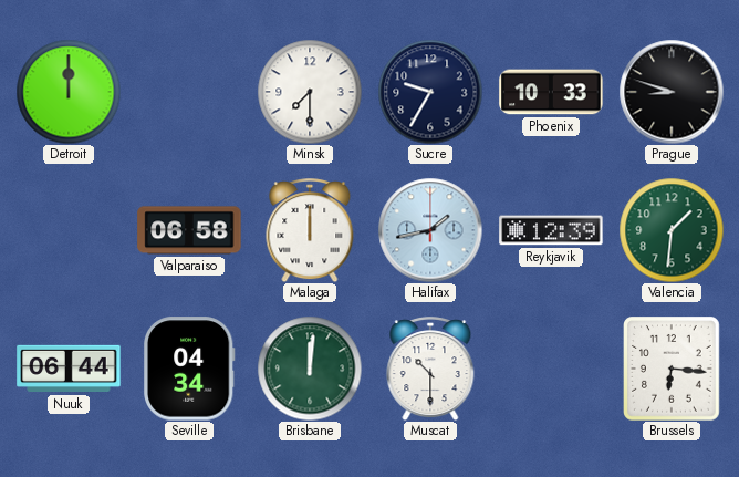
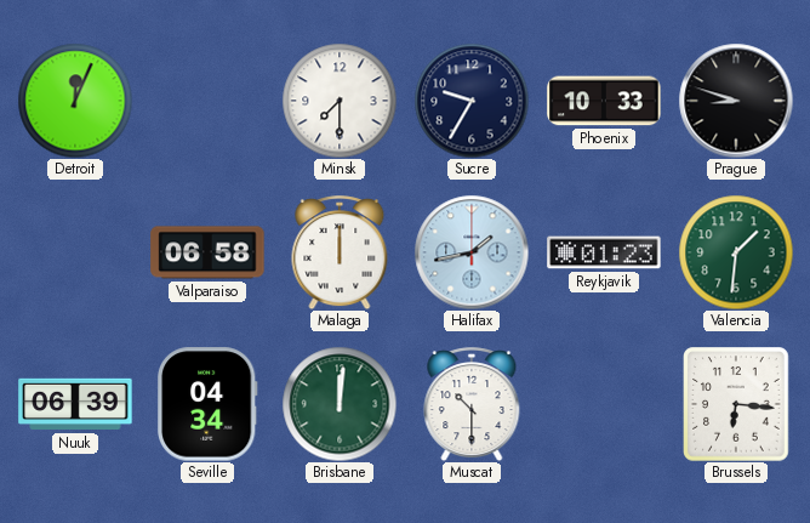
Detroit: 12:00 -> 12:04 (75, 101)
Reykjavik: 12:39 -> 01:23 (604, 252)
Nuuk: 06:44 -> 06:39 (75, 404)
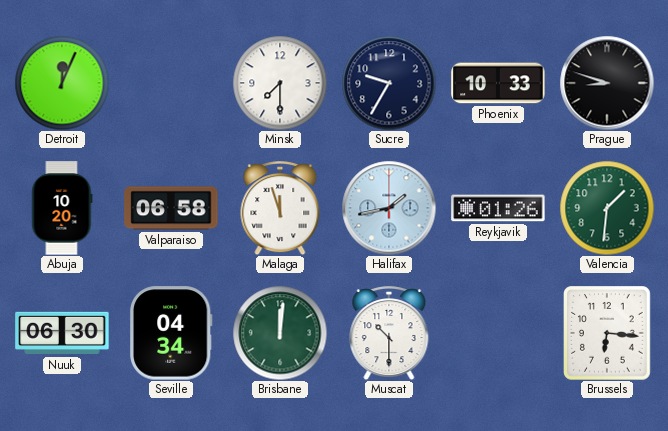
Abuja: none -> 10:20 (62, 208)
Malaga: 12:00 -> 11:57 (280, 209)
Reykjavik: 01:23 -> 01:26 (498, 208)
Nuuk: 06:39 -> 06:30 (62, 333)
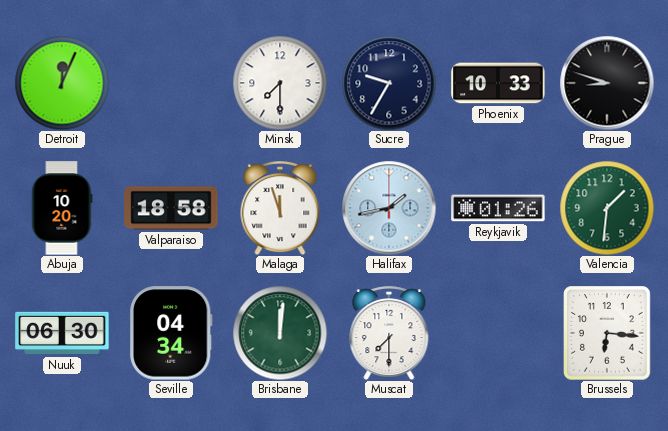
Valparaiso: 06:58 -> 18:58 (171, 208)
Muscat: 10:30 -> 7:30 (389, 334)
